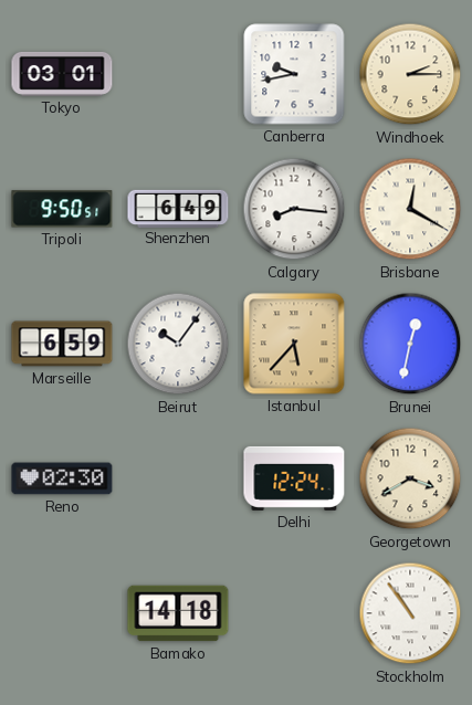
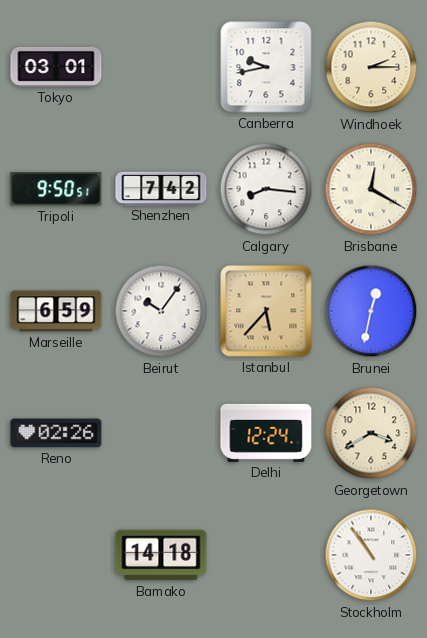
Shenzhen: 6:49 -> 7:42 (161, 188)
Reno: 02:30 -> 02:26 (56, 433)
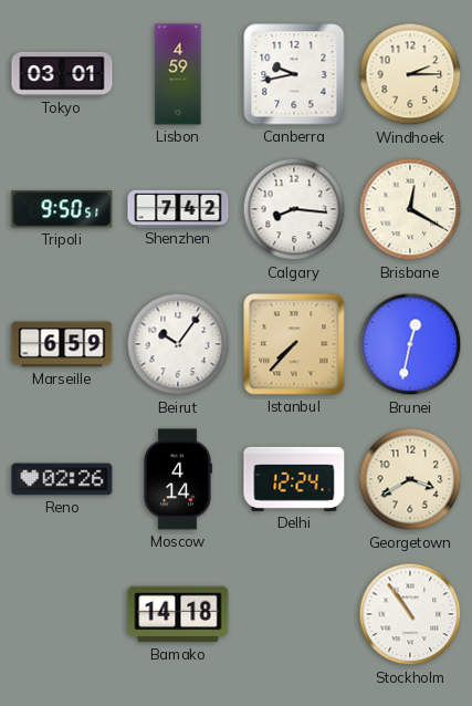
Lisbon: none -> 4:59 (178, 74)
Istanbul: 5:37 -> 7:37 (294, 344)
Moscow: none -> 4:14 (177, 479)
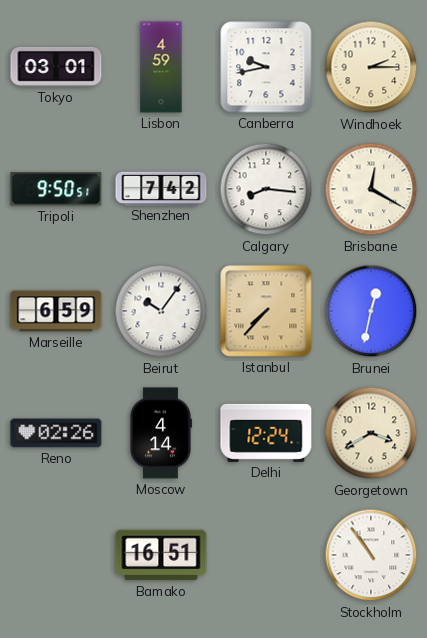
Bamako: 14:18 -> 16:51 (161, 555)
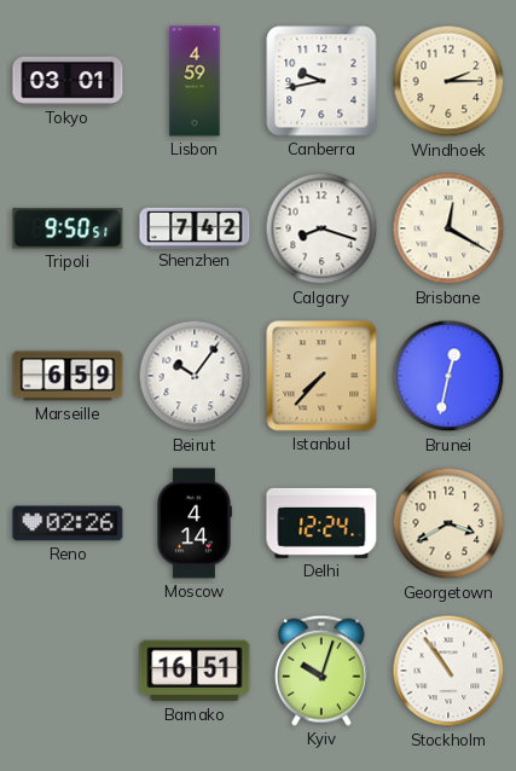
Calgary: 8:16 -> 8:18 (321, 228)
Kyiv: none -> 10:03 (321, 671)
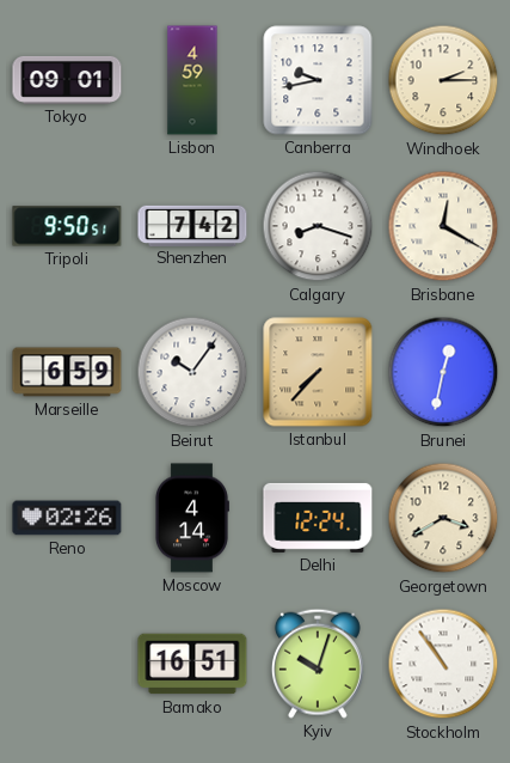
Tokyo: 03:01 -> 09:01 (67, 80)
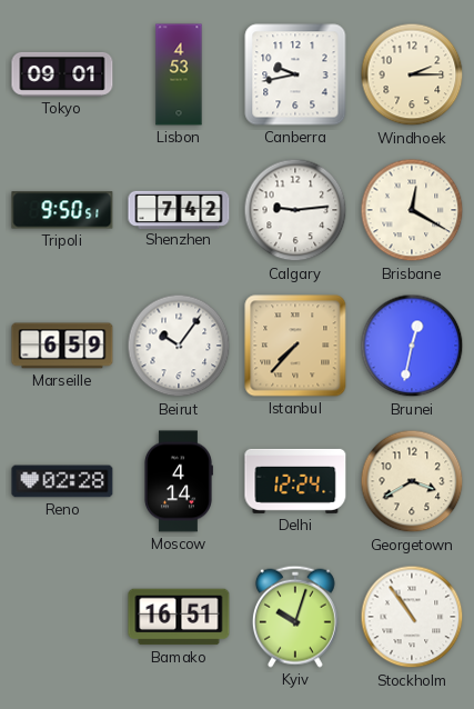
Lisbon: 4:59 -> 4:53 (179, 74)
Calgary: 8:18 -> 9:14 (295, 210)
Reno: 02:26 -> 02:28 (62, 481)
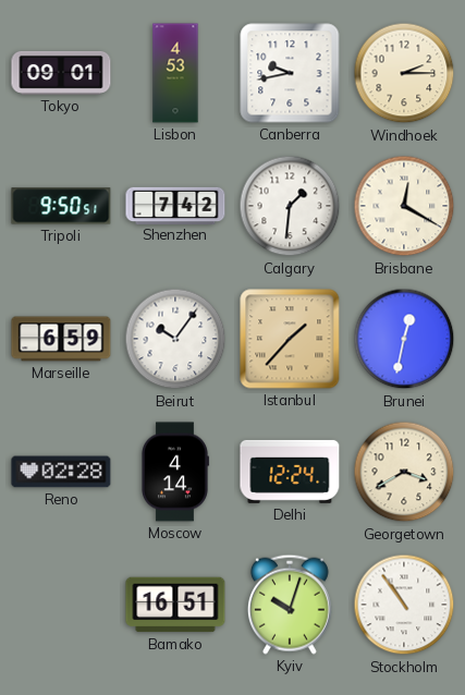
Calgary: 9:14 -> 1:31 (290, 206)
Istanbul: 7:37 -> 1:37 (290, 339)
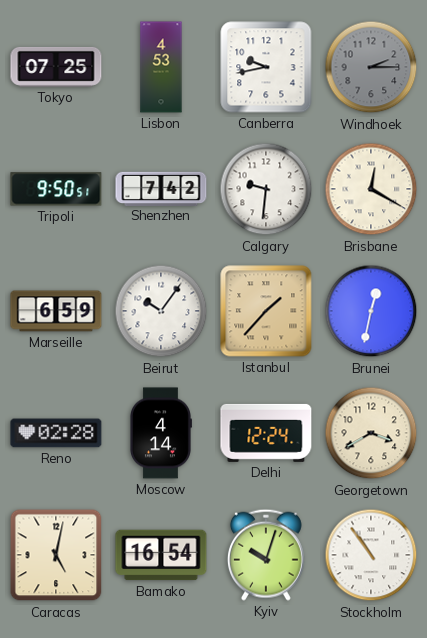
Tokyo: 09:01 -> 07:25 (56, 67)
Windhoek dial: cream -> grey (371, 67)
Calgary: 1:31 -> 9:31 (266, 189)
Caracas: none -> 5:02 (56, 555)
Bamako: 16:51 -> 16:54 (161, 555)
